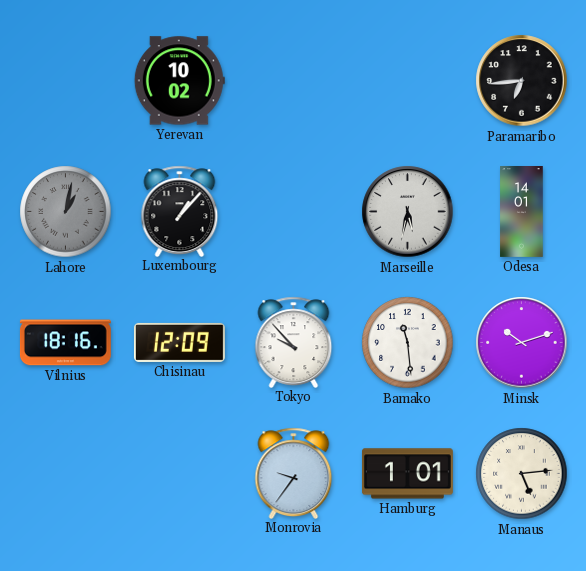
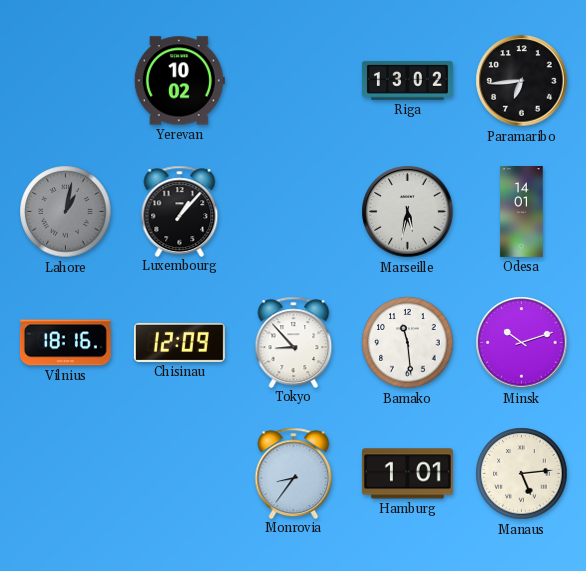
Riga: none -> 13:02 (407, 80)
Tokyo: 9:53 -> 8:53 (294, 342)
Monrovia: 9:36 -> 8:36 (294, 473)
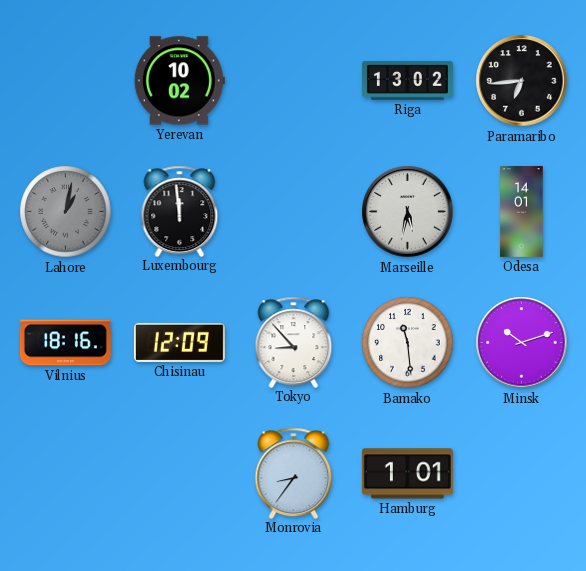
Luxembourg: 1:07 -> 11:59 (180, 211)
Manaus: 5:14 -> none (522, 474)
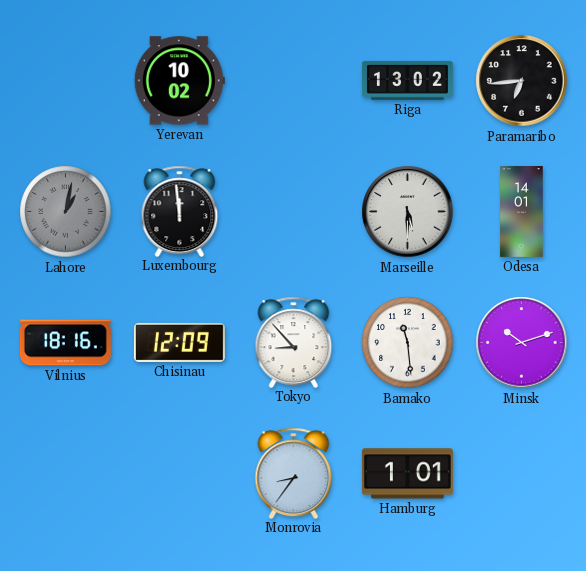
Marseille: 5:32 -> 5:30 (408, 212)
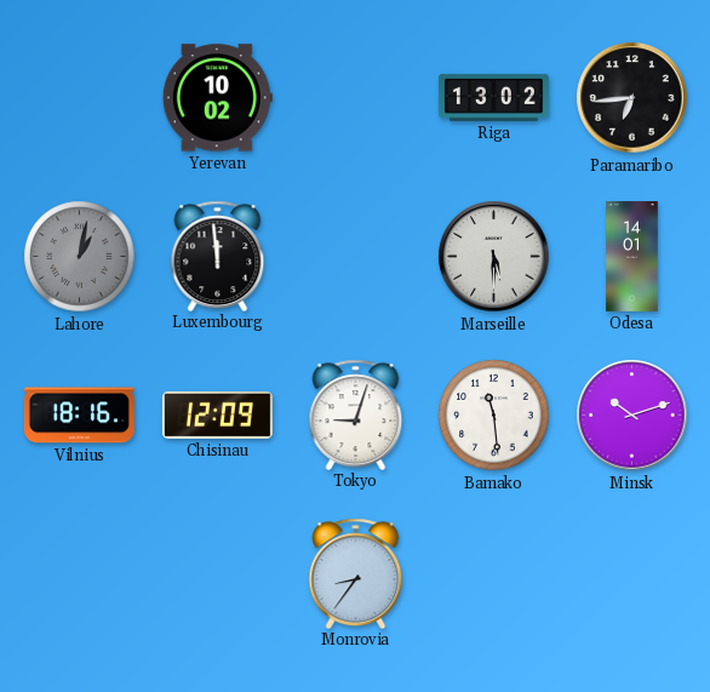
Tokyo: 8:53 -> 9:03 (356, 414)
Hamburg: 1:01 -> none (407, 474)
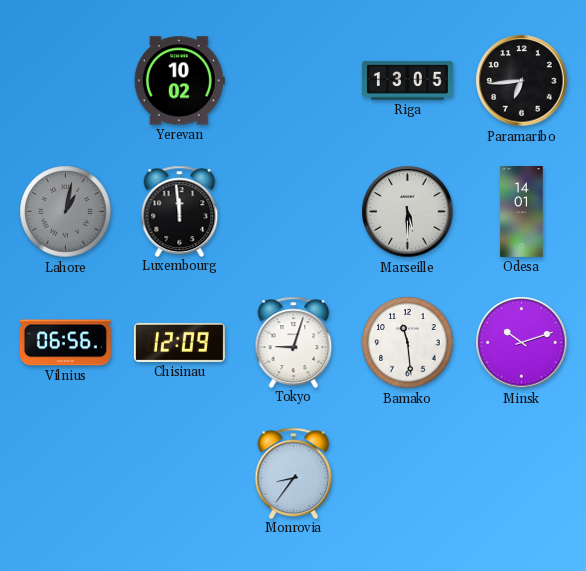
Riga: 13:02 -> 13:05 (407, 80)
Vilnius: 18:16 -> 06:56 (65, 343)
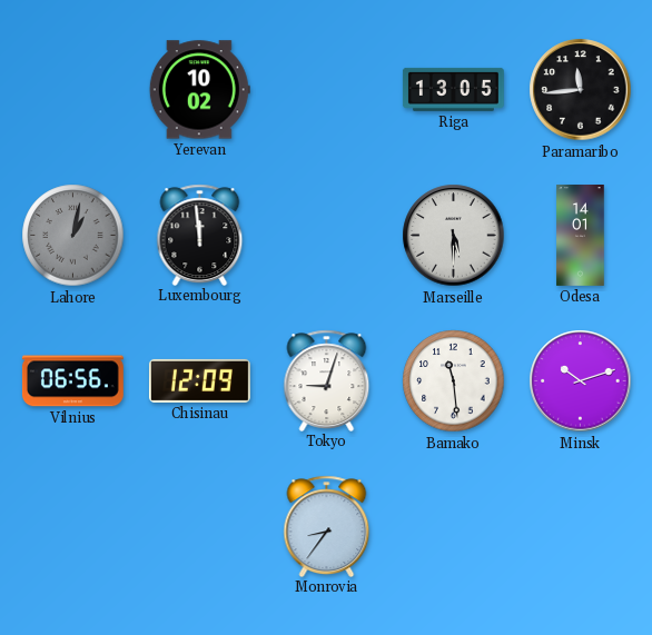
Paramaribo: 6:44 -> 11:44 (581, 90)
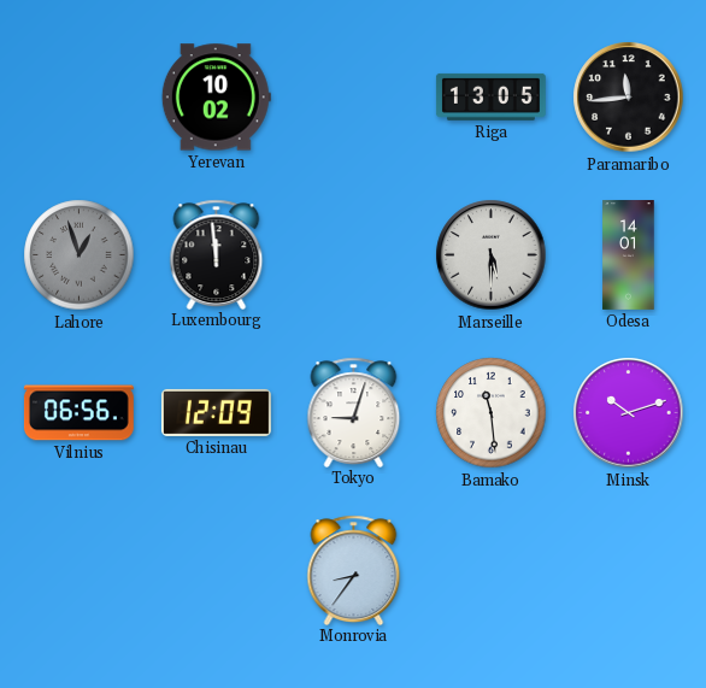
Lahore: 1:02 -> 12:57 (80, 255)
